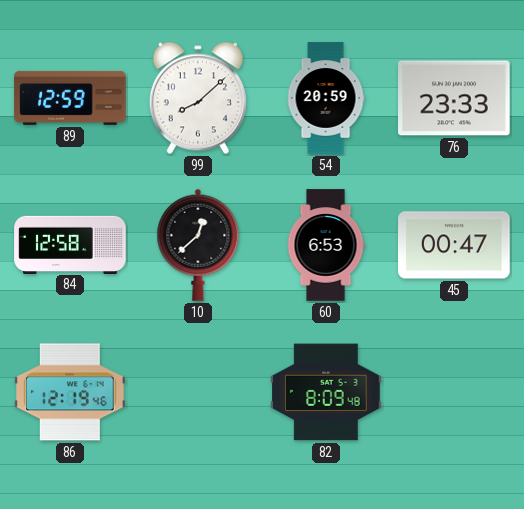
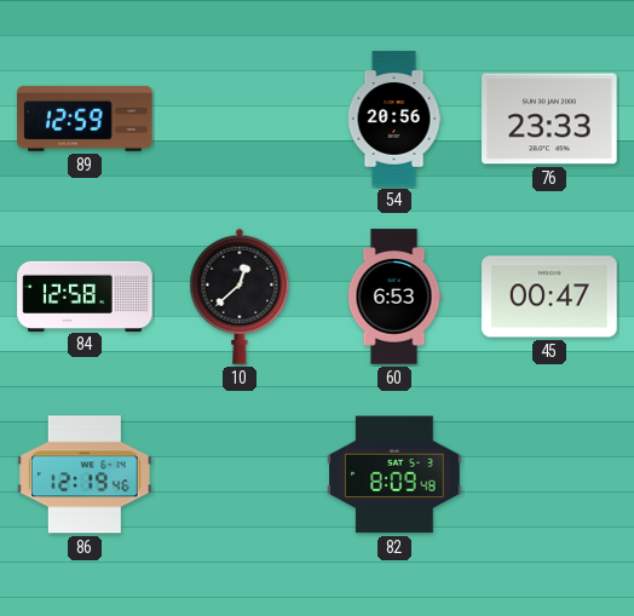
99: 8:08 -> none (198, 98)
54: 20:59 -> 20:56 (394, 119)
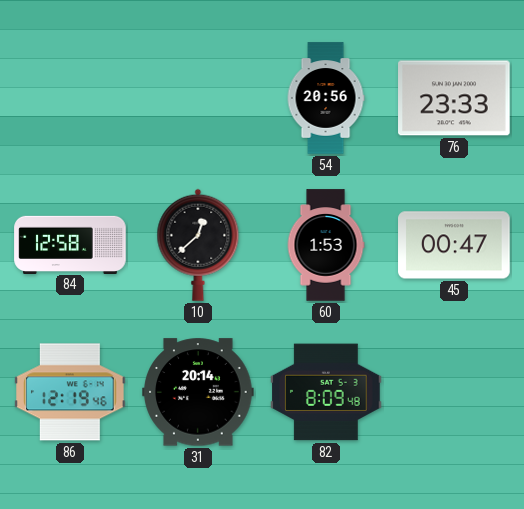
89: 12:59 -> none (85, 119)
60: 6:53 -> 1:53 (326, 245)
31: none -> 20:14 (198, 392)
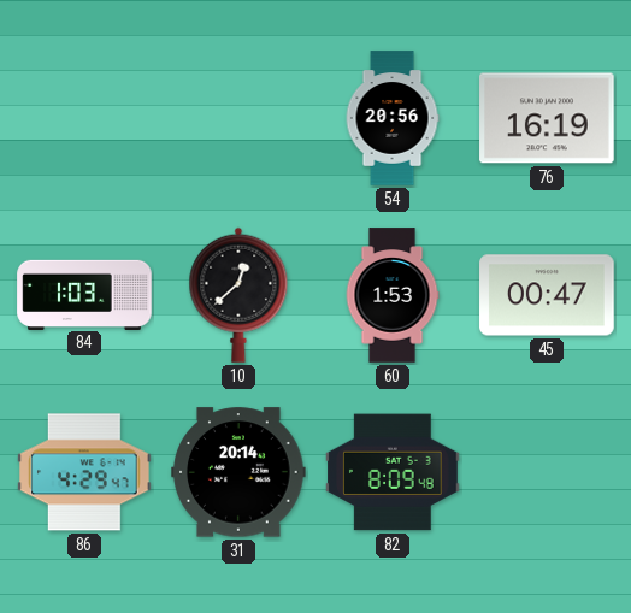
76: 23:33 -> 16:19 (547, 118)
84: 12:58 -> 1:03 (84, 294)
86: 12:19 -> 4:29 (84, 472)
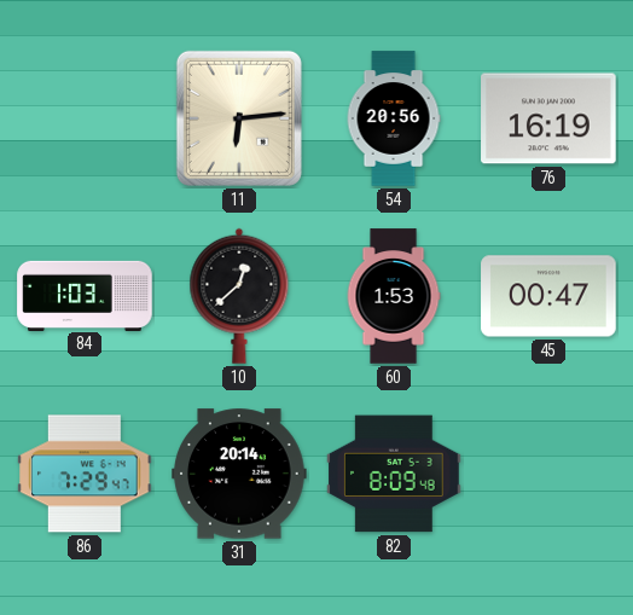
11: none -> 6:14 (239, 118)
86: 4:29 -> 7:29 (85, 474)
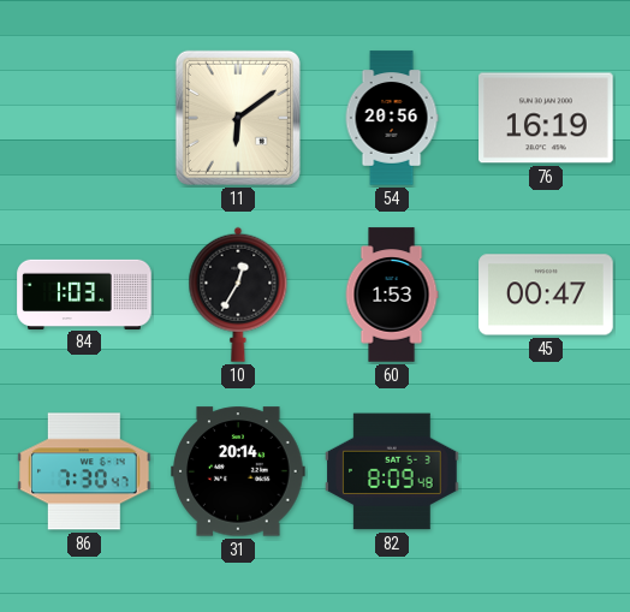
11: 6:14 -> 6:09 (238, 118)
10: 12:38 -> 12:35 (238, 295)
86: 7:29 -> 7:30 (84, 471)
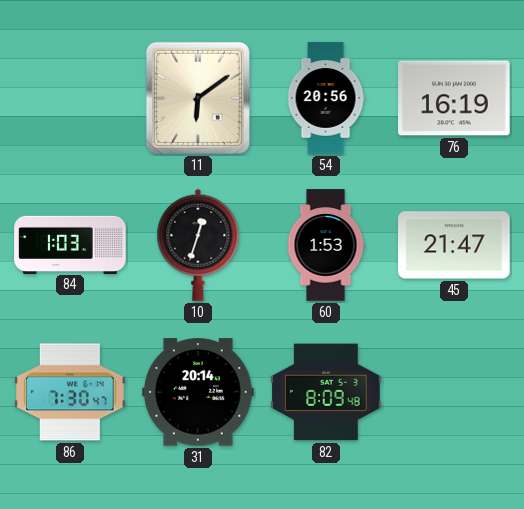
10: 12:35 -> 12:33 (198, 245)
45: 00:47 -> 21:47 (454, 245)
